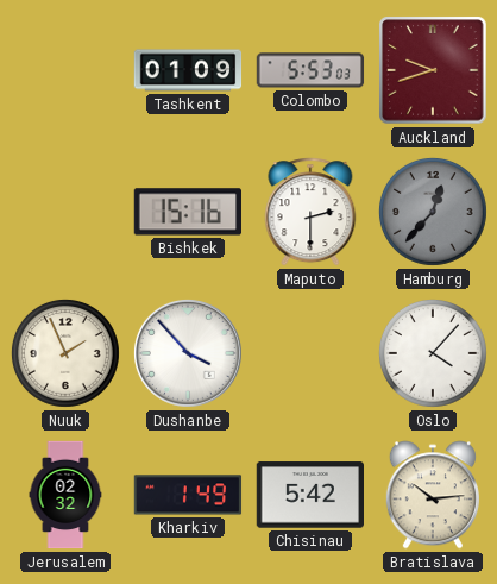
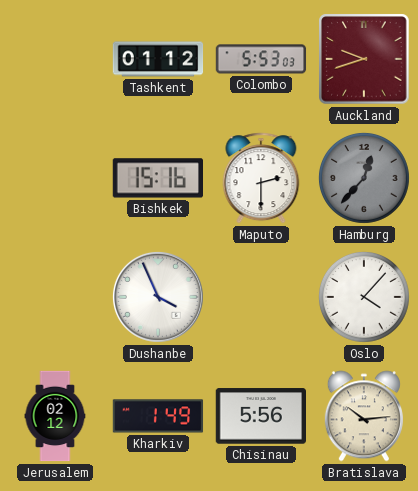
Tashkent: 01:09 -> 01:12 (158, 59)
Nuuk: 1:56 -> none (65, 353)
Dushanbe: 3:53 -> 3:56 (158, 297)
Jerusalem: 02:32 -> 02:12 (55, 416)
Chisinau: 5:42 -> 5:56 (260, 416)
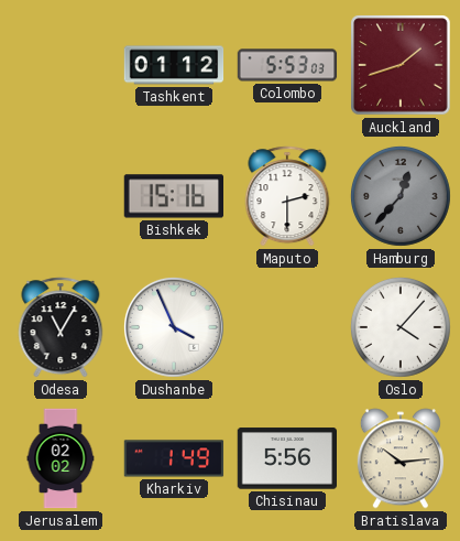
Auckland: 9:42 -> 1:42 (401, 65)
Odesa: none -> 11:05 (61, 327)
Jerusalem: 02:12 -> 02:02 (61, 458)
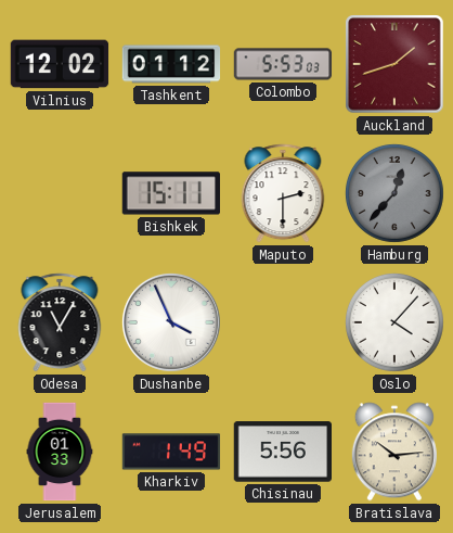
Vilnius: none -> 12:02 (60, 64)
Bishkek: 15:16 -> 15:11 (170, 193)
Jerusalem: 02:02 -> 01:33 (60, 452)
